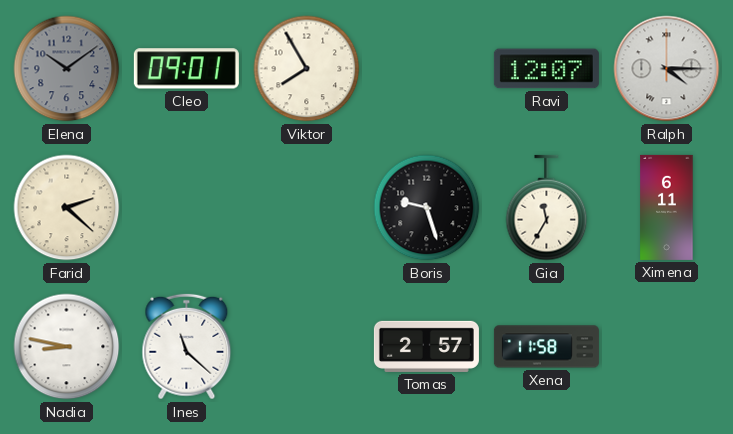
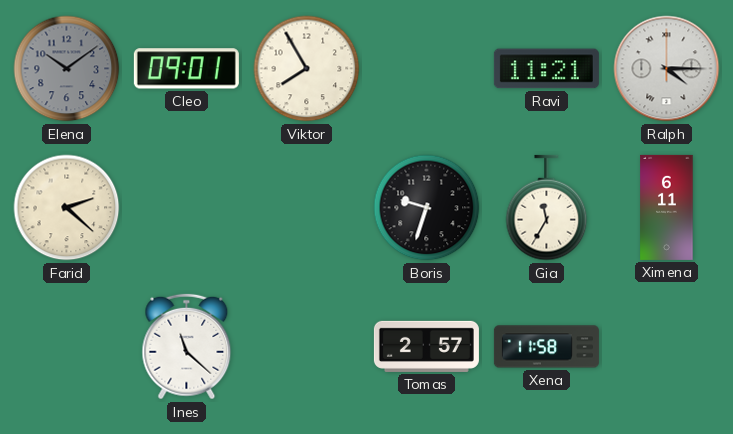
Ravi: 12:07 -> 11:21 (546, 69)
Boris: 9:27 -> 9:33 (427, 208)
Nadia: 8:47 -> none (67, 347)
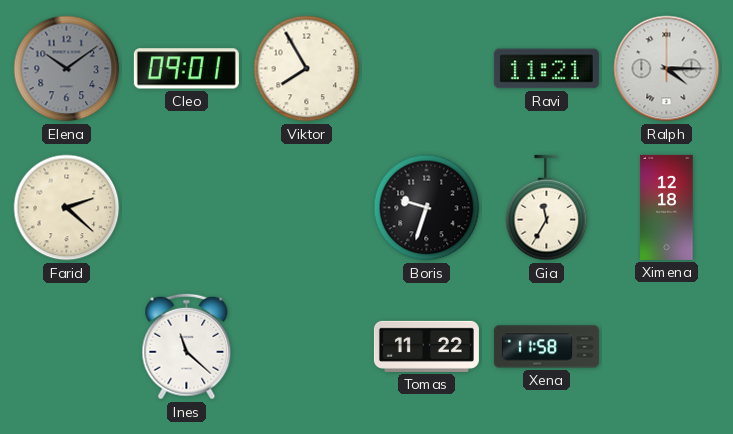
Ximena: 6:11 -> 12:18 (667, 207)
Tomas: 2:57 -> 11:22 (426, 346)
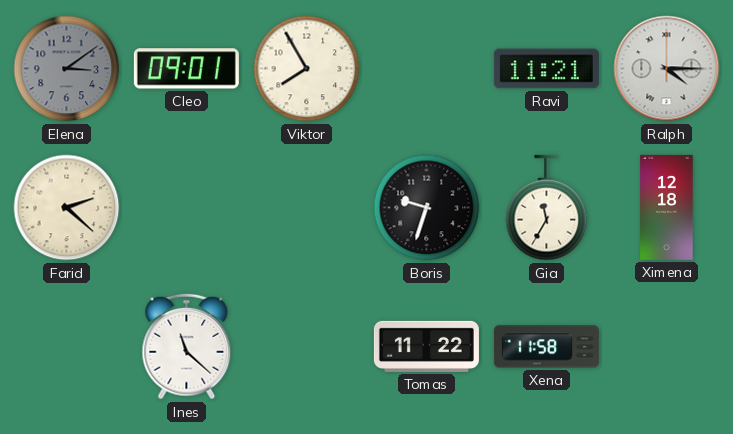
Elena: 10:09 -> 3:09 (67, 69)
